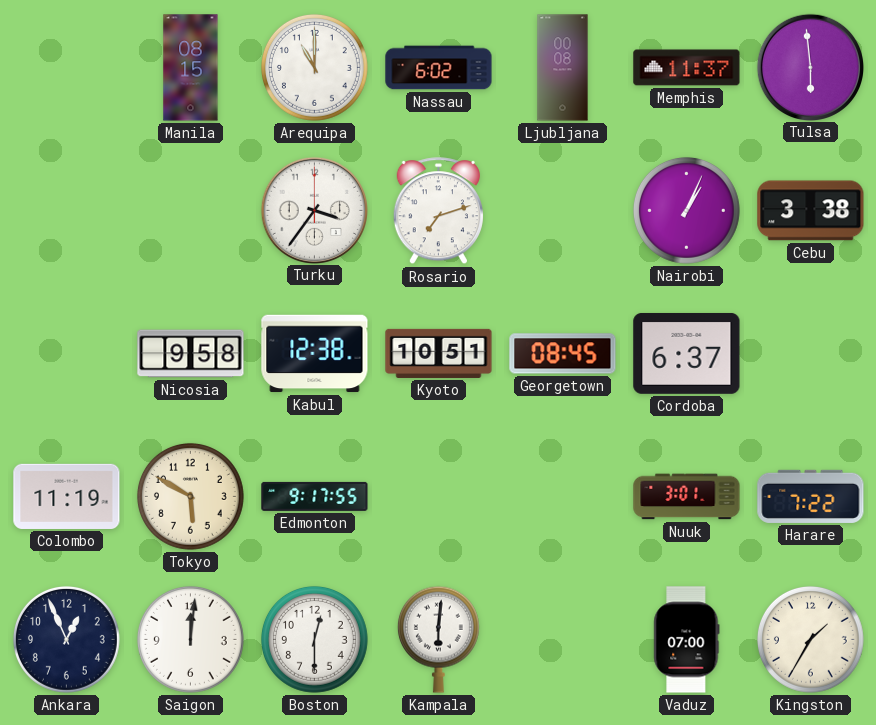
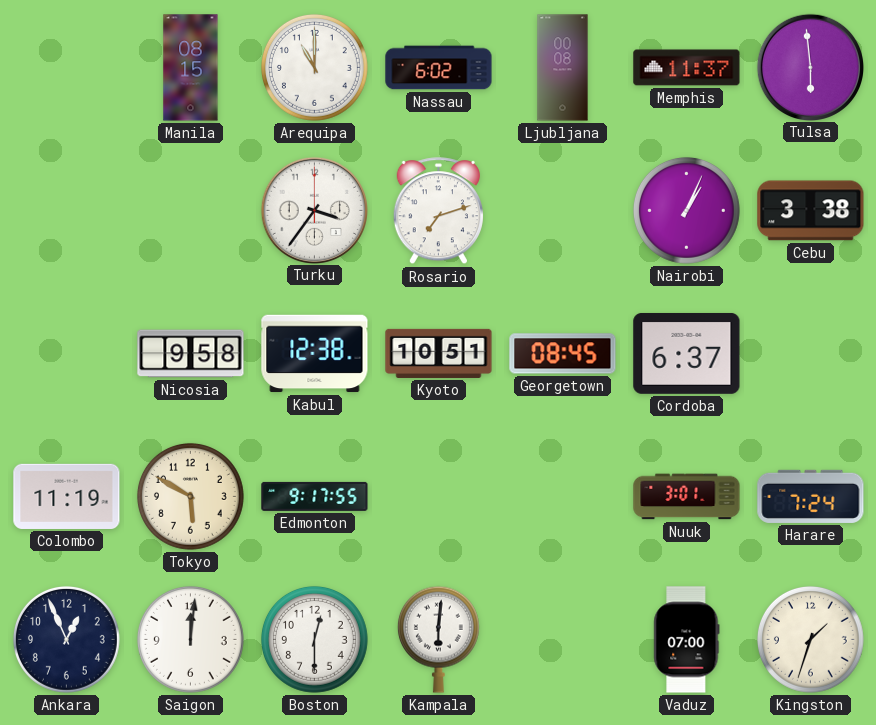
Harare: 7:22 -> 7:24 (811, 496)
Kingston: 1:35 -> 1:33 (810, 639)
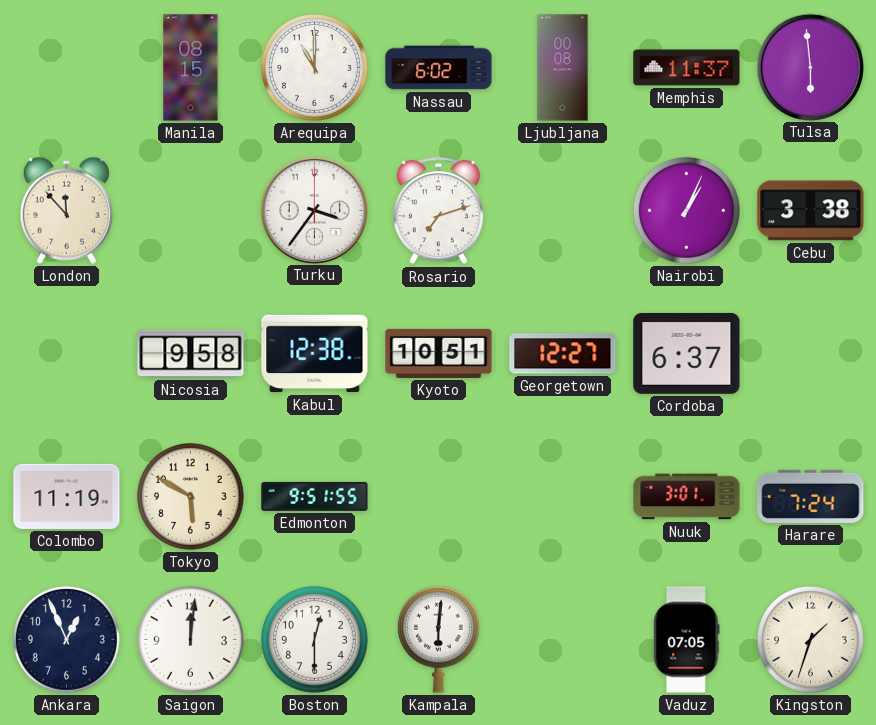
London: none -> 11:53 (66, 210)
Georgetown: 08:45 -> 12:27 (563, 354)
Edmonton: 9:17 -> 9:51 (315, 496)
Vaduz: 07:00 -> 07:05 (687, 640)
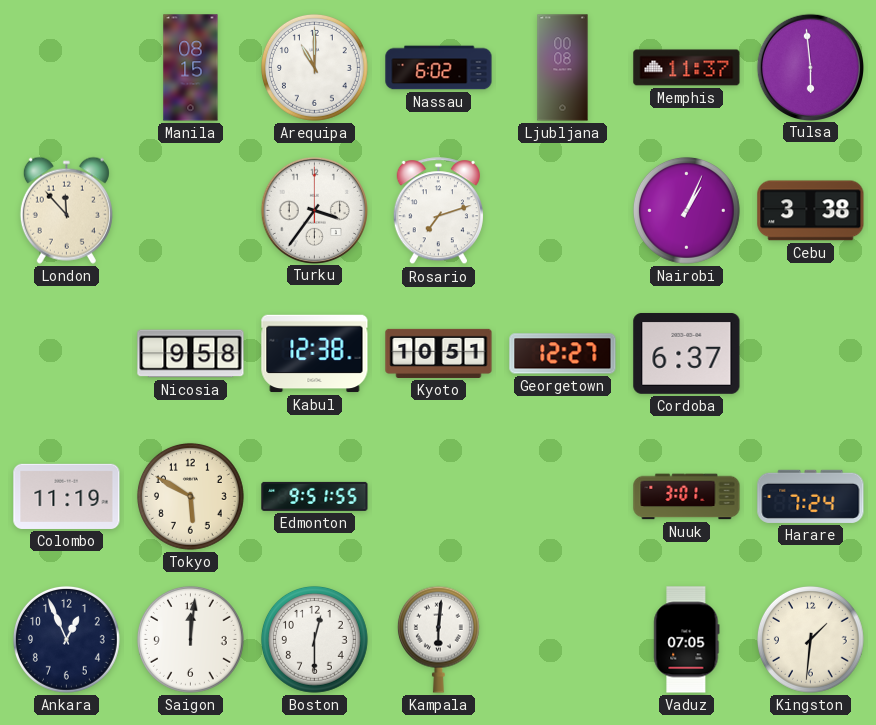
Kingston: 1:33 -> 1:31 (810, 639)
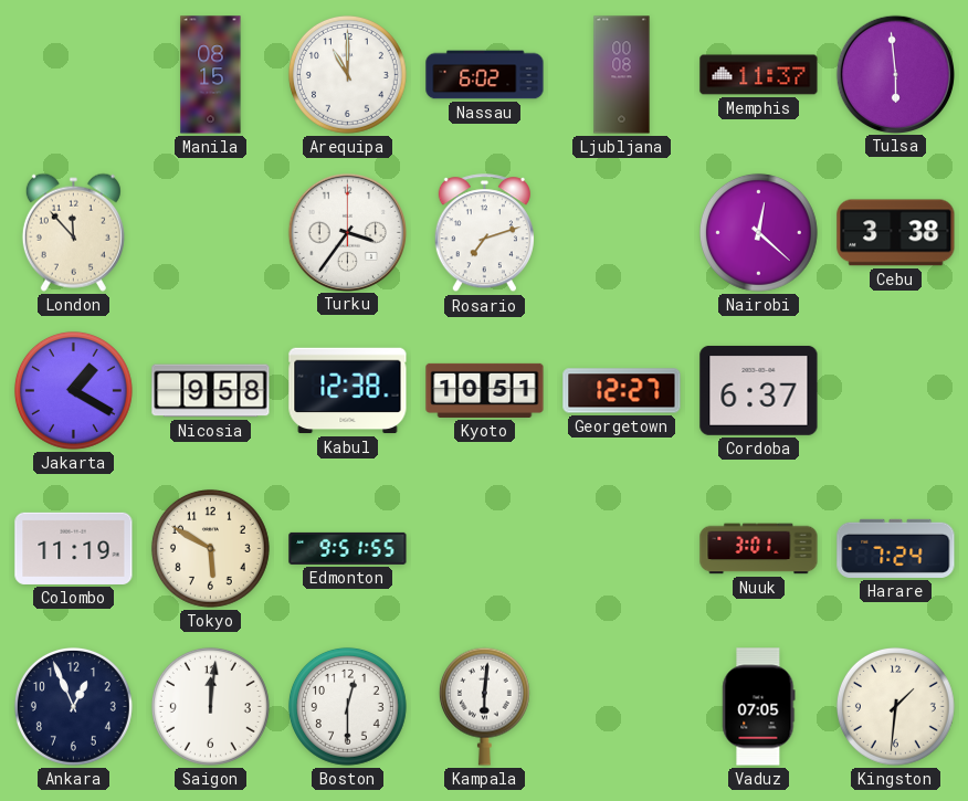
Nairobi: 1:04 -> 12:22 (758, 232)
Jakarta: none -> 1:20 (73, 390)
